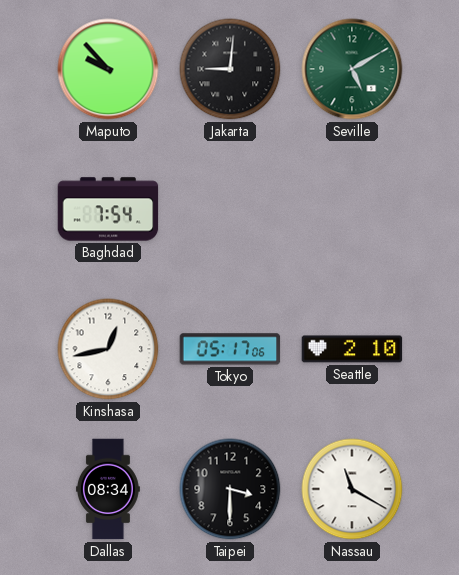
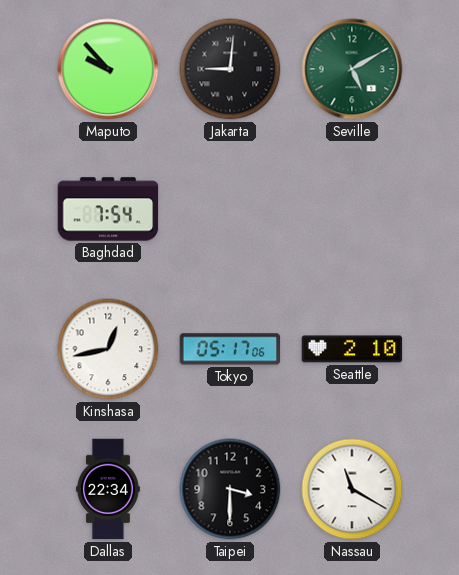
Dallas: 08:34 -> 22:34 (108, 489)
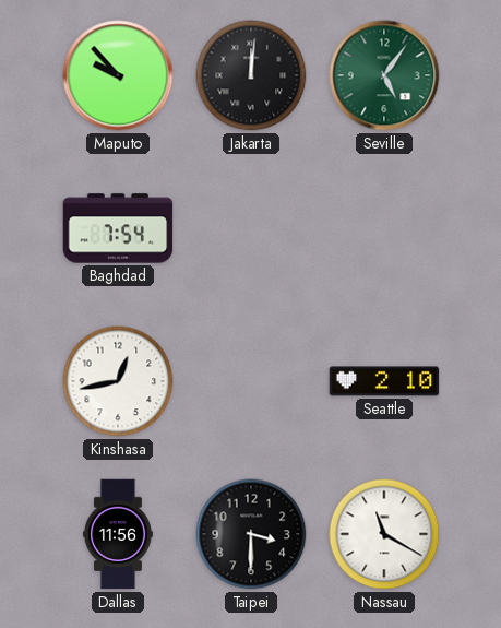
Jakarta: 9:01 -> 12:01 (251, 75)
Seville: 5:10 -> 5:06 (384, 75)
Tokyo: 05:17 -> none (230, 349)
Dallas: 22:34 -> 11:56 (118, 534)
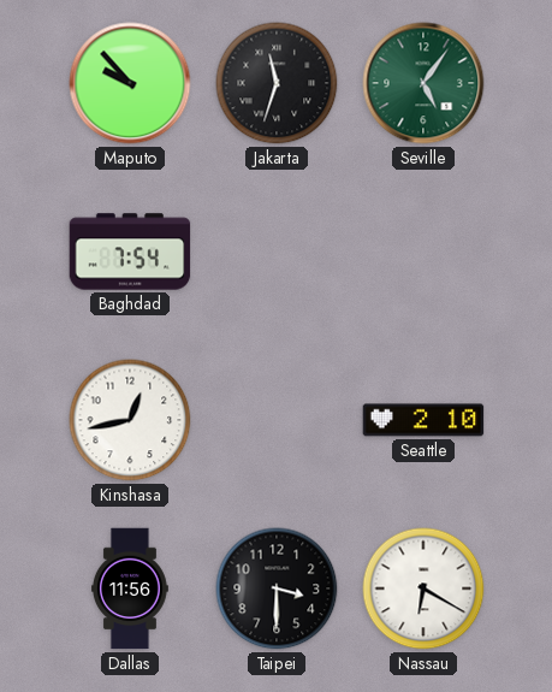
Jakarta: 12:01 -> 11:33 (277, 83)
Nassau: 11:20 -> 6:20 (423, 589)
